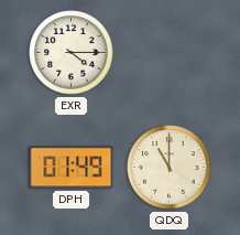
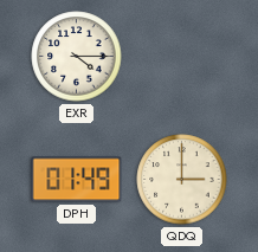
QDQ: 11:00 -> 3:00 (182, 180)
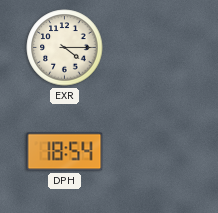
DPH: 01:49 -> 18:54 (65, 152)
QDQ: 3:00 -> none (182, 180)
